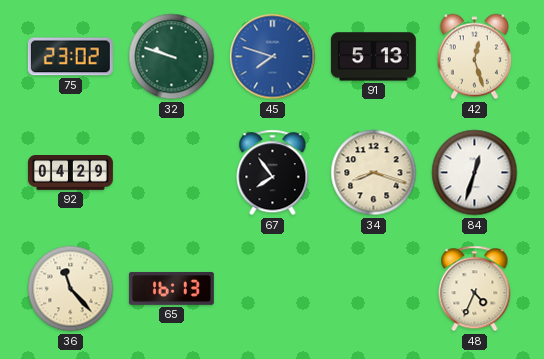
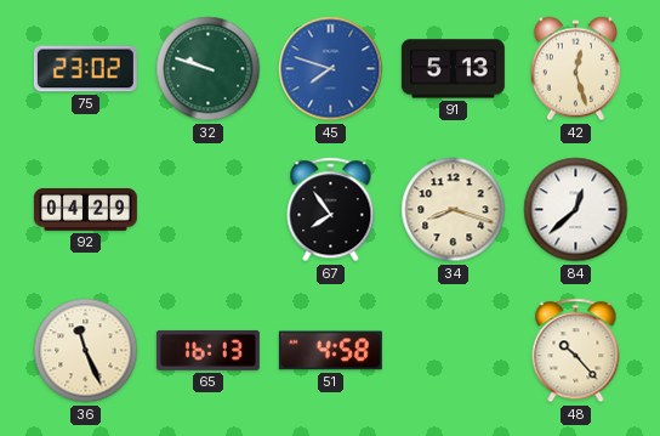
84: 12:33 -> 12:38 (576, 210)
36: 11:23 -> 11:26 (86, 351)
51: none -> 4:58 (330, 351)
48: 4:34 -> 10:23 (576, 351)
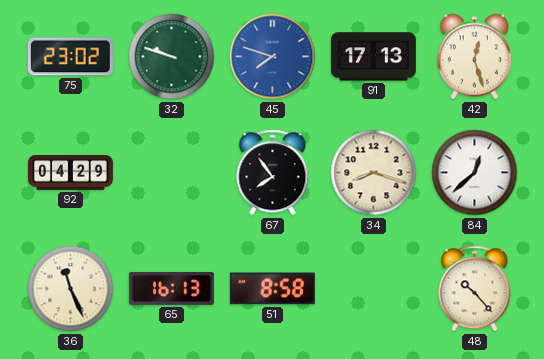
91: 5:13 -> 17:13 (373, 57)
51: 4:58 -> 8:58 (272, 289)
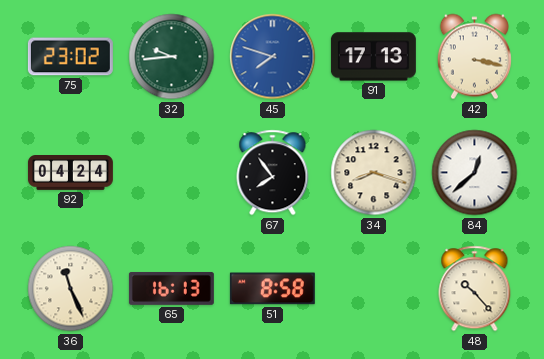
32: 9:48 -> 9:44 (172, 57)
42: 12:27 -> 3:17 (474, 57)
92: 04:29 -> 04:24 (70, 173)
